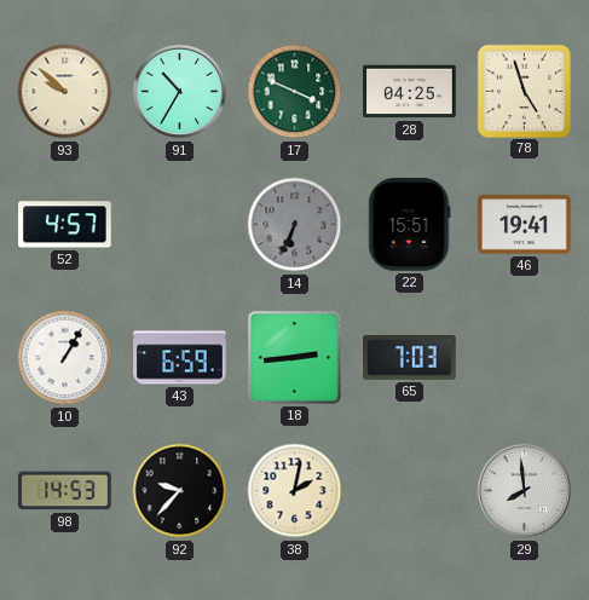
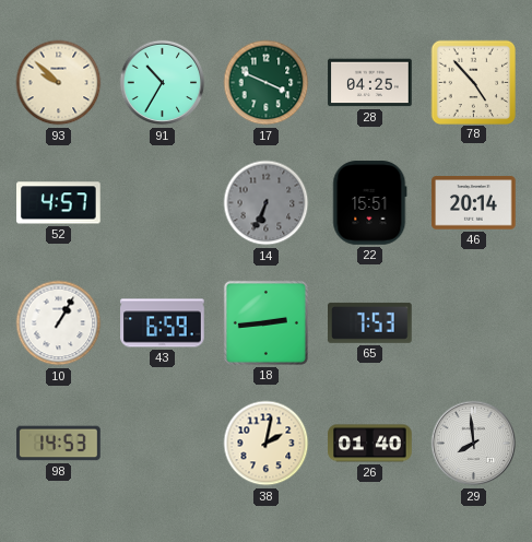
78: 4:57 -> 4:53 (473, 82)
46: 19:41 -> 20:14 (474, 203)
65: 7:03 -> 7:53 (370, 322)
92: 9:37 -> none (180, 491)
26: none -> 01:40 (370, 444)
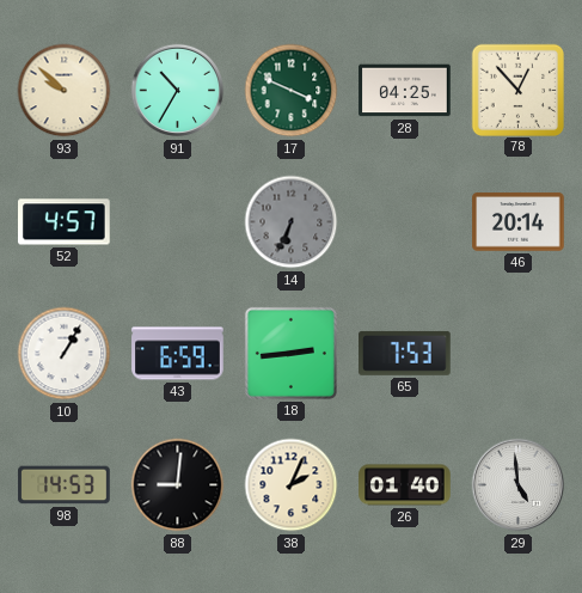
78: 4:53 -> 12:53 (517, 90)
22: 15:51 -> none (370, 203)
88: none -> 9:01 (178, 485)
38: 2:02 -> 2:04 (292, 485)
29: 7:59 -> 4:59 (519, 485)
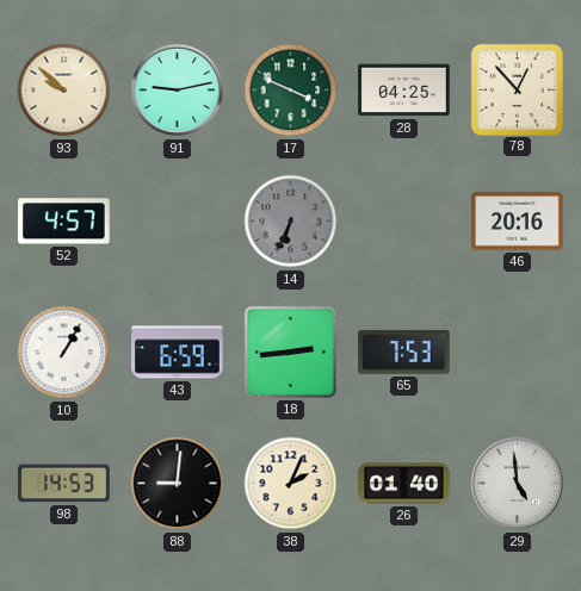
91: 10:35 -> 9:13 (178, 91)
46: 20:14 -> 20:16 (518, 222)
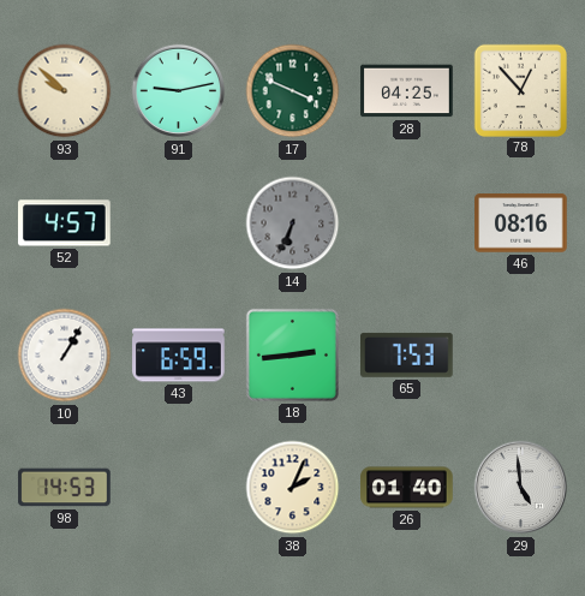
46: 20:16 -> 08:16 (521, 223)
88: 9:01 -> none (178, 484)
